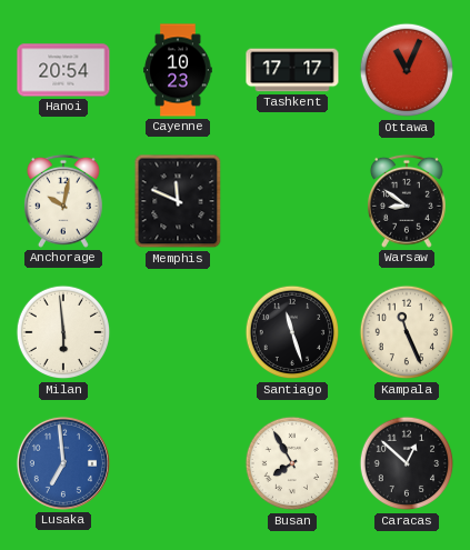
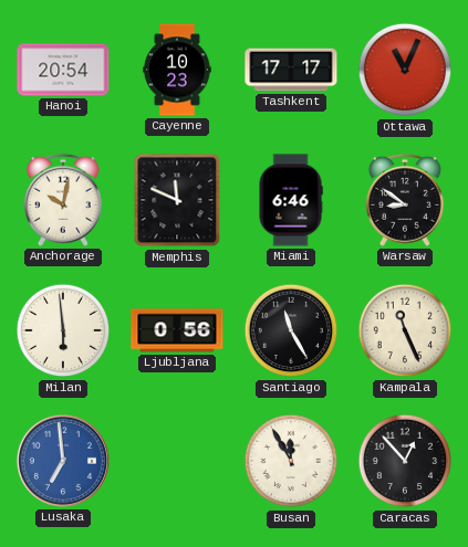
Miami: none -> 6:46 (291, 200)
Ljubljana: none -> 0:56 (177, 330)
Santiago: 11:27 -> 11:25 (291, 330)
Busan: 7:55 -> 11:55 (291, 461)
Caracas: 12:52 -> 12:53 (405, 461)
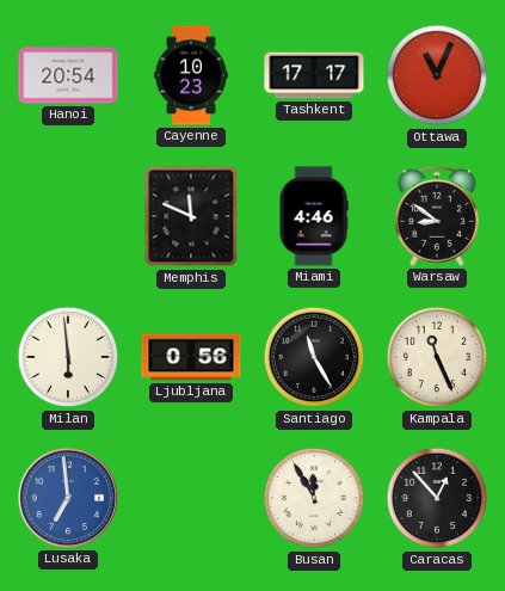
Anchorage: 10:02 -> none (63, 200)
Miami: 6:46 -> 4:46 (314, 216)
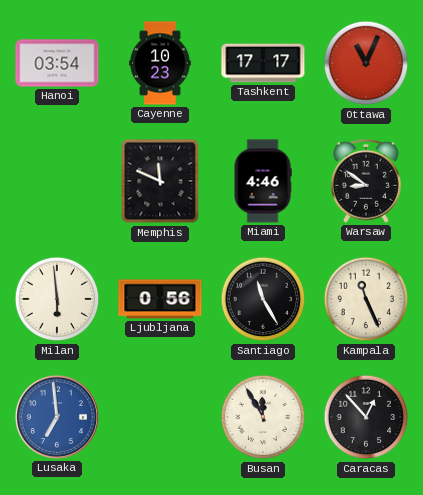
Hanoi: 20:54 -> 03:54 (57, 63)
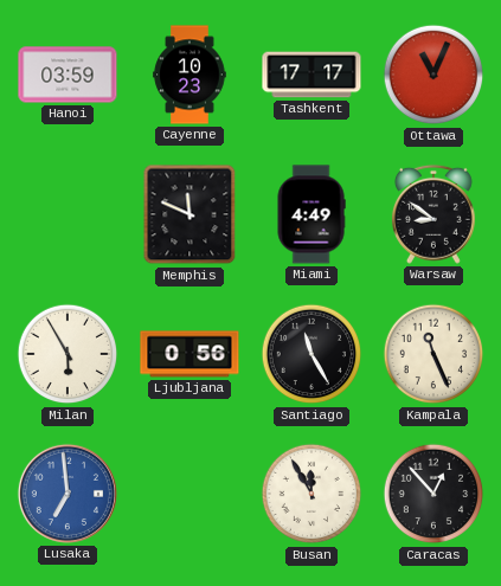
Hanoi: 03:54 -> 03:59 (68, 75)
Miami: 4:46 -> 4:49 (311, 214)
Milan: 5:59 -> 5:55 (68, 354)
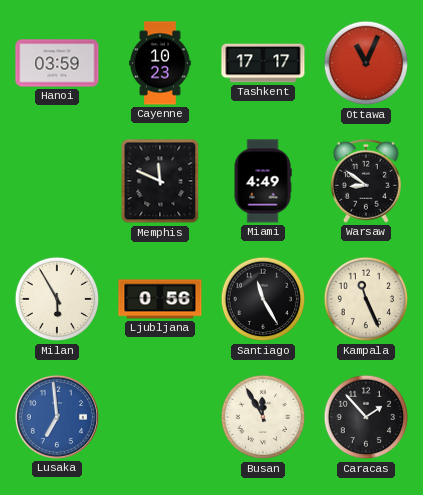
Caracas: 12:53 -> 1:53 (366, 417)
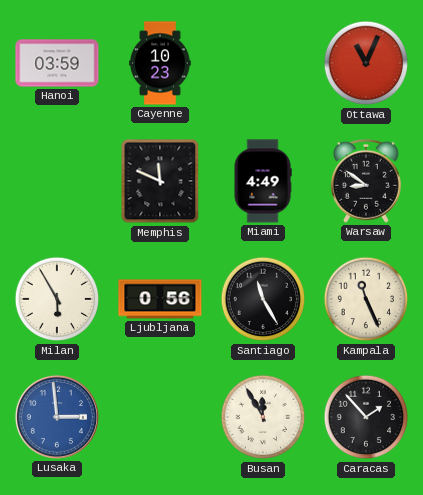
Tashkent: 17:17 -> none (263, 63)
Lusaka: 6:59 -> 2:59 (57, 417)
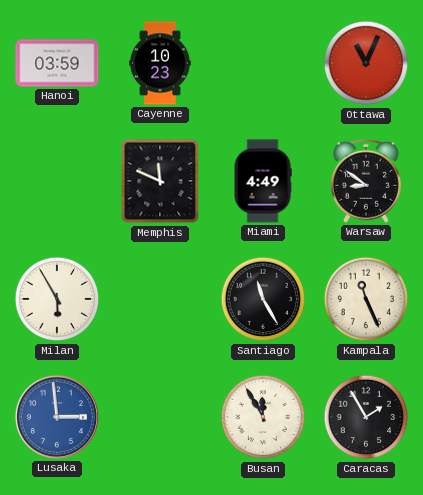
Ljubljana: 0:56 -> none (160, 299)
Caracas: 1:53 -> 1:55 (366, 417)
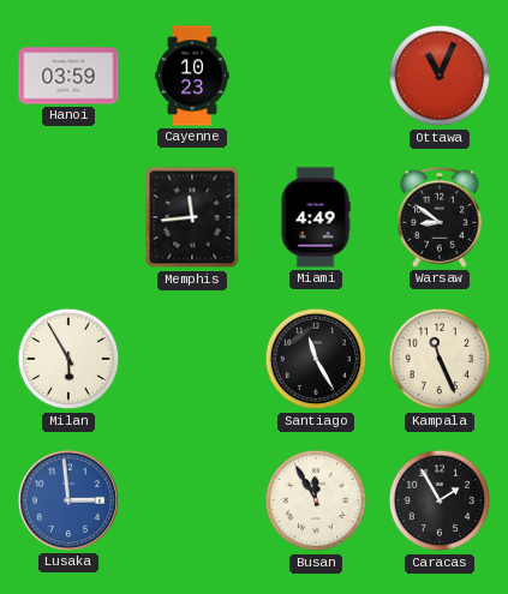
Memphis: 11:49 -> 11:44 (192, 217)
